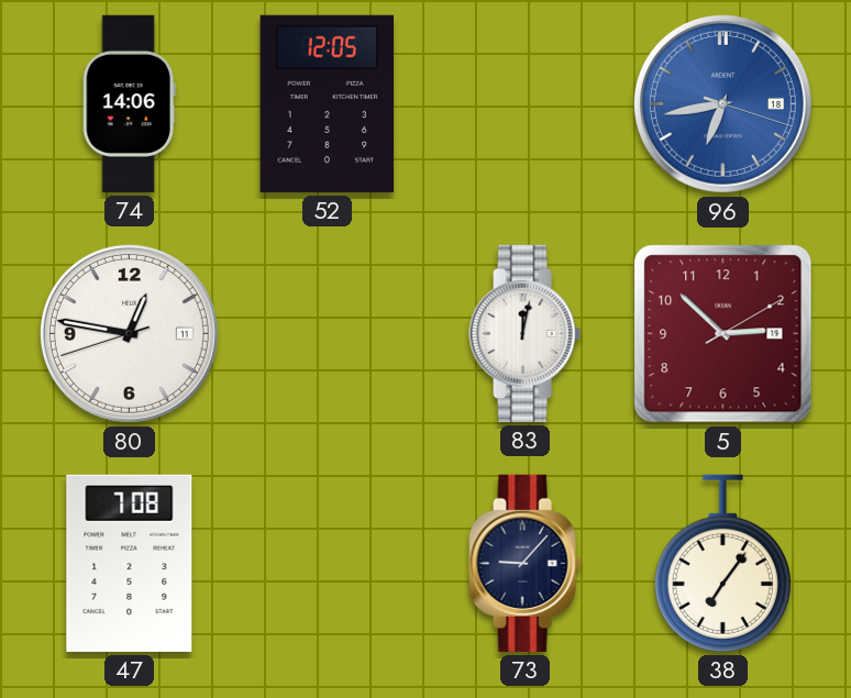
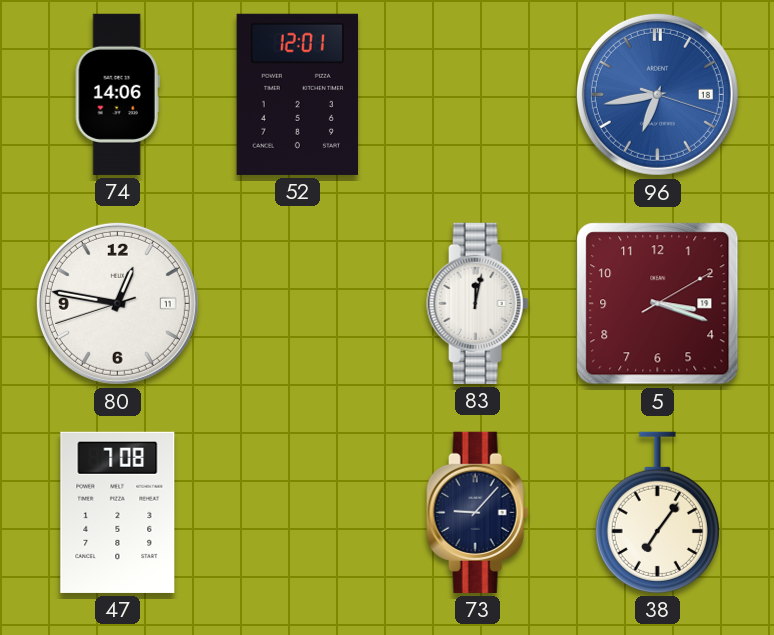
52: 12:05 -> 12:01 (297, 94)
5: 2:52 -> 3:18 (658, 304)
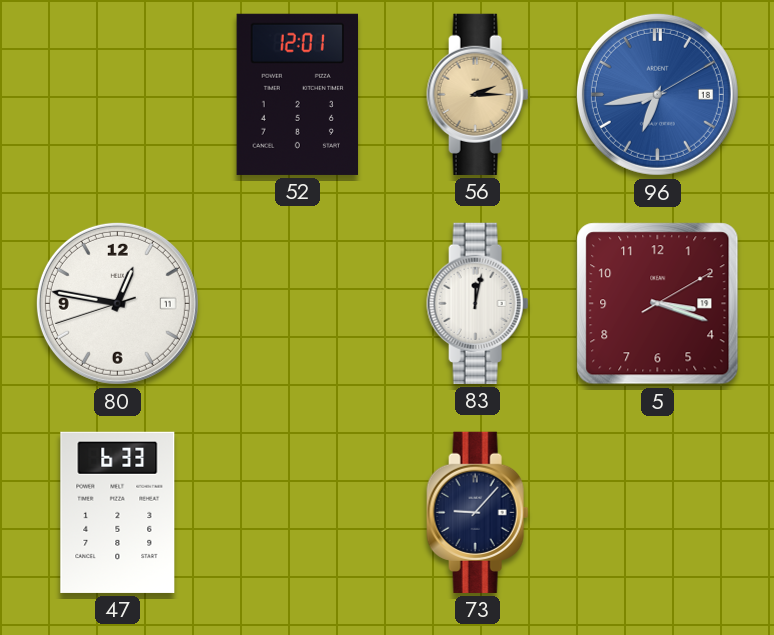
74: 14:06 -> none (117, 94)
56: none -> 2:15 (478, 94)
96: 6:43:18 -> 6:43:10 (657, 94)
47: 7:08 -> 6:33 (118, 512)
38: 7:06 -> none (657, 512)
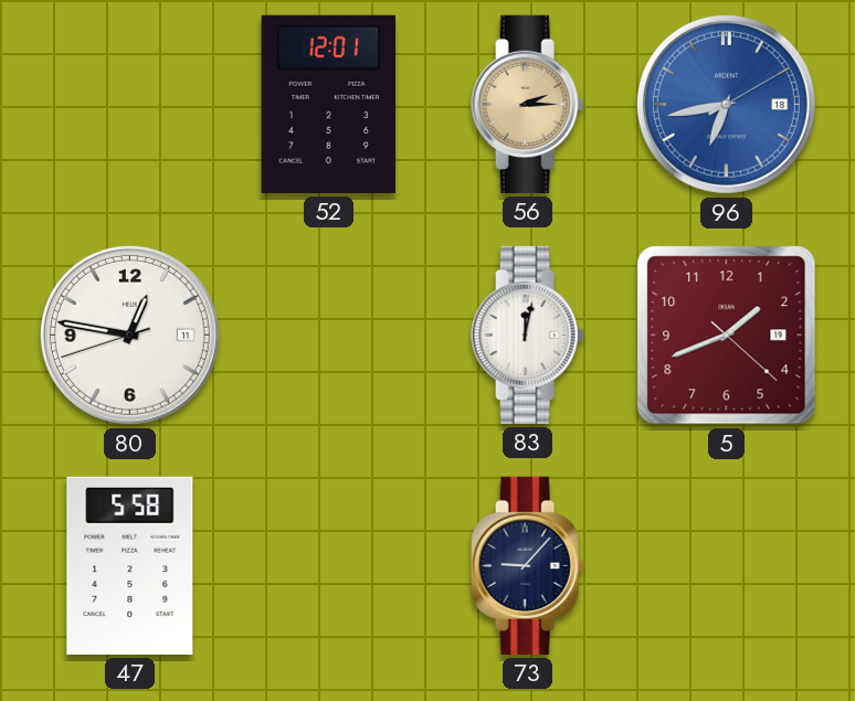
5: 3:18 -> 1:41 (727, 336)
47: 6:33 -> 5:58 (130, 565)
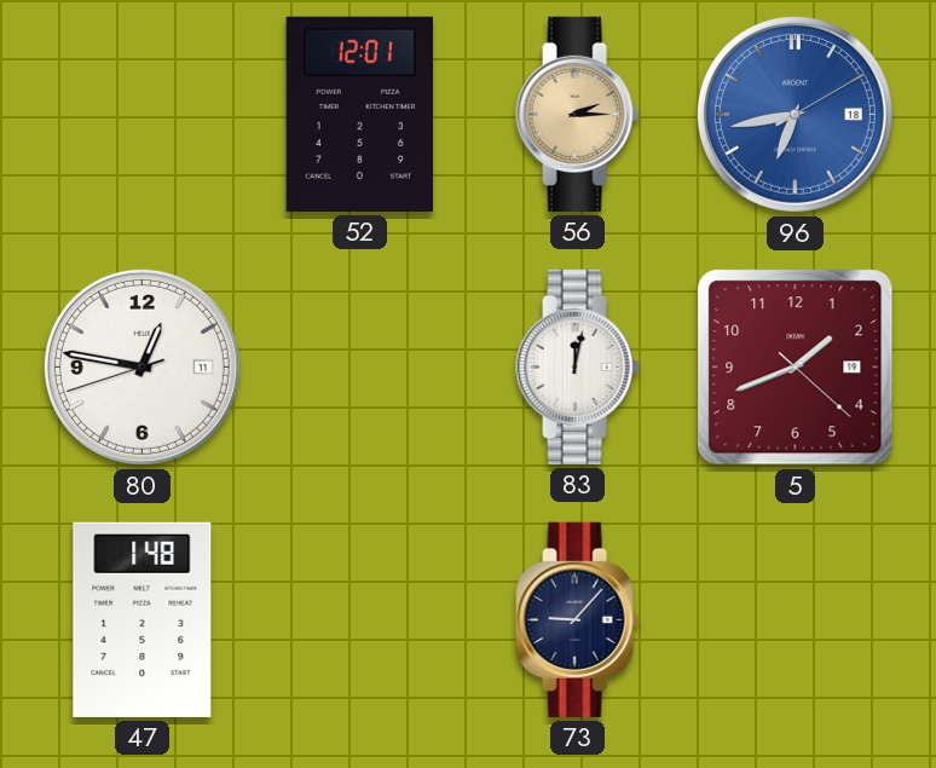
47: 5:58 -> 1:48 (143, 619)
